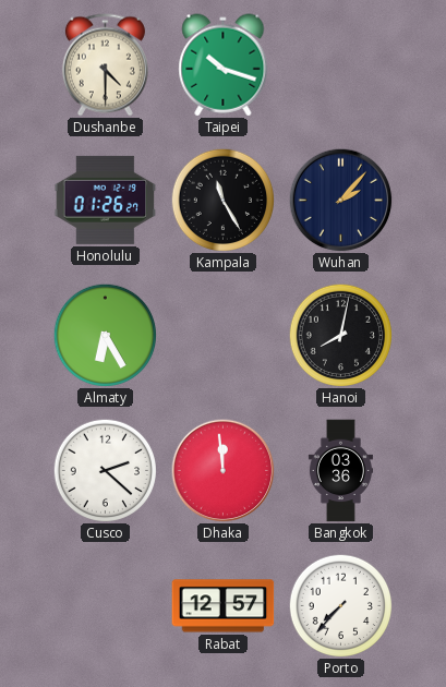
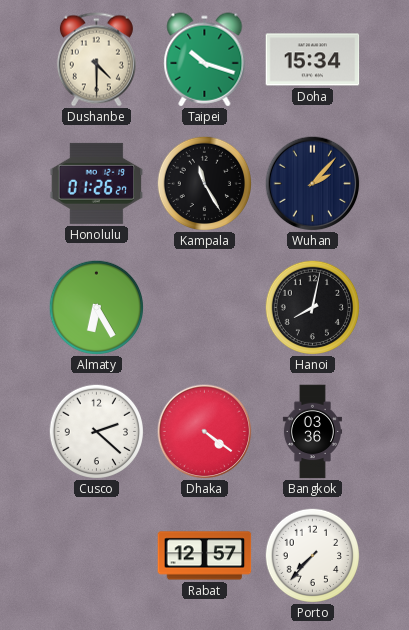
Doha: none -> 15:34 (313, 60)
Dhaka: 11:59 -> 4:21 (204, 431)
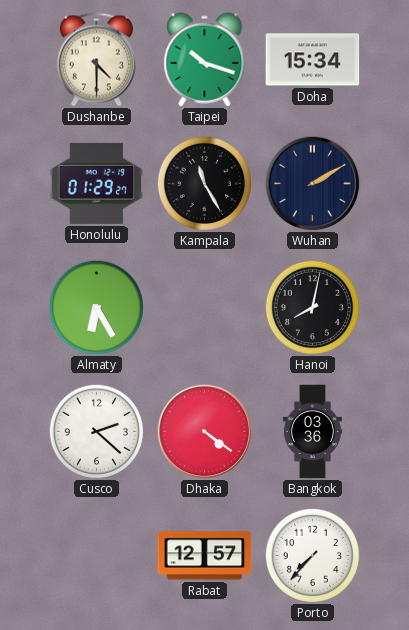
Honolulu: 01:26 -> 01:29 (97, 183)
Wuhan: 2:07 -> 2:10 (312, 183)
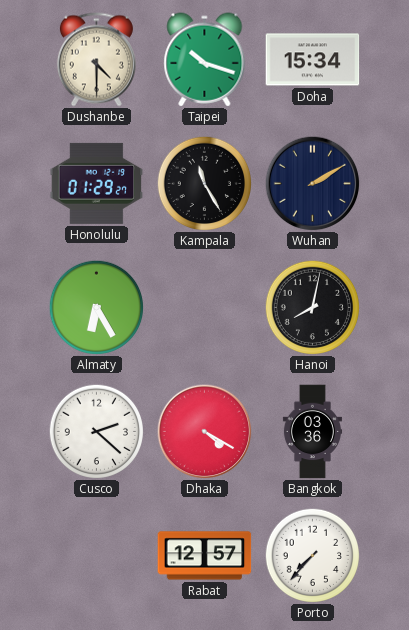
Dhaka: 4:21 -> 4:20 (204, 431)
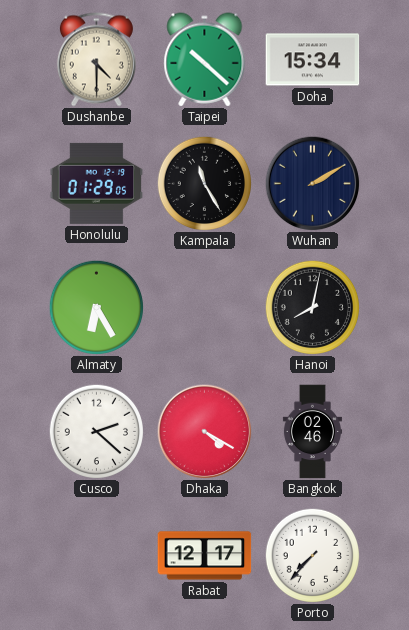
Taipei: 10:18 -> 10:22 (205, 60)
Honolulu: 01:29:27 -> 01:29:05 (97, 183)
Bangkok: 03:36 -> 02:46 (312, 432)
Rabat: 12:57 -> 12:17 (205, 556)
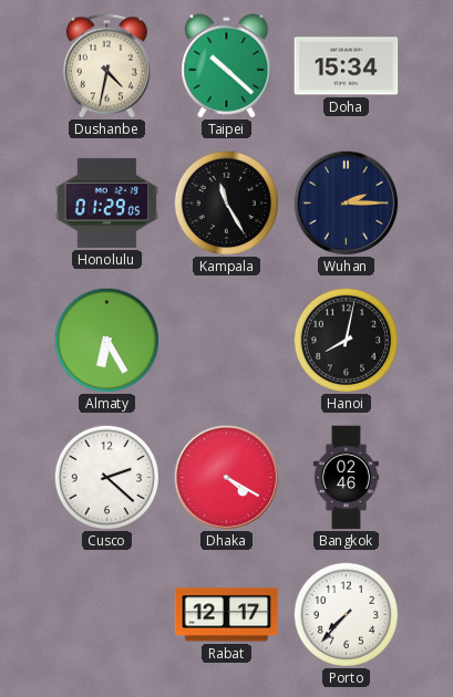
Dushanbe: 4:30 -> 4:32 (106, 66)
Wuhan: 2:10 -> 2:15 (346, 202)
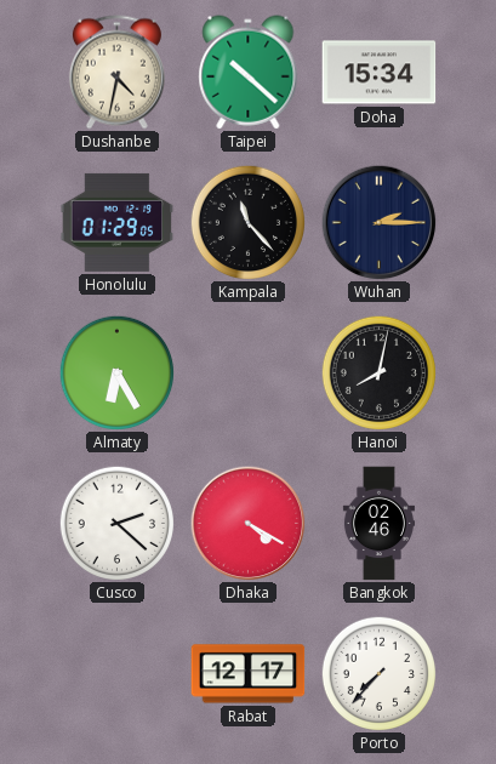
Kampala: 11:25 -> 11:23 (247, 222)
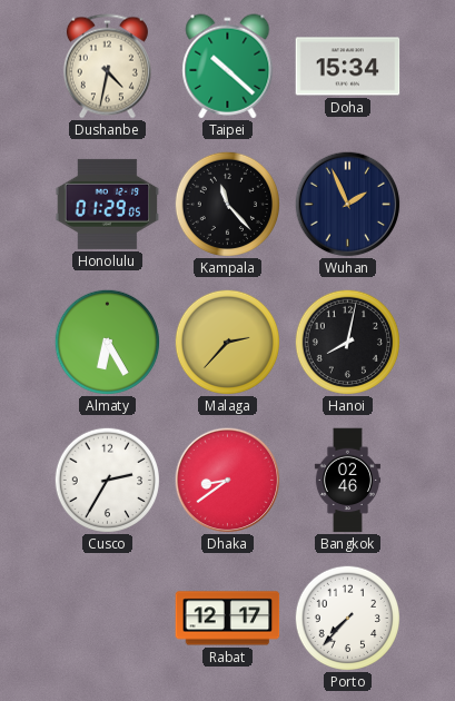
Wuhan: 2:15 -> 1:56 (347, 204)
Malaga: none -> 2:37 (227, 342)
Cusco: 2:22 -> 2:35 (107, 480)
Dhaka: 4:20 -> 8:39 (227, 480)
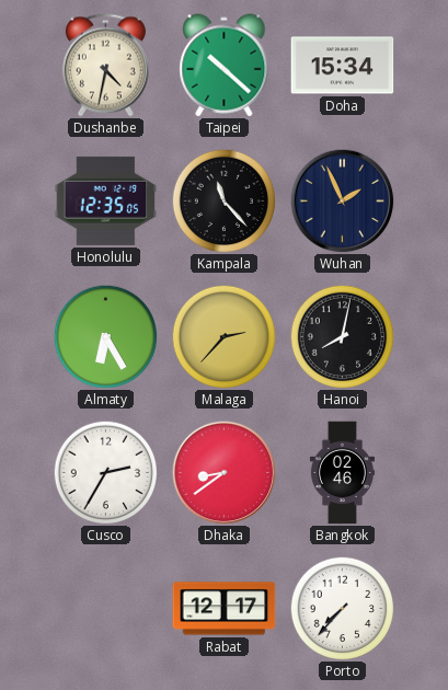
Honolulu: 01:29 -> 12:35 (106, 200)
